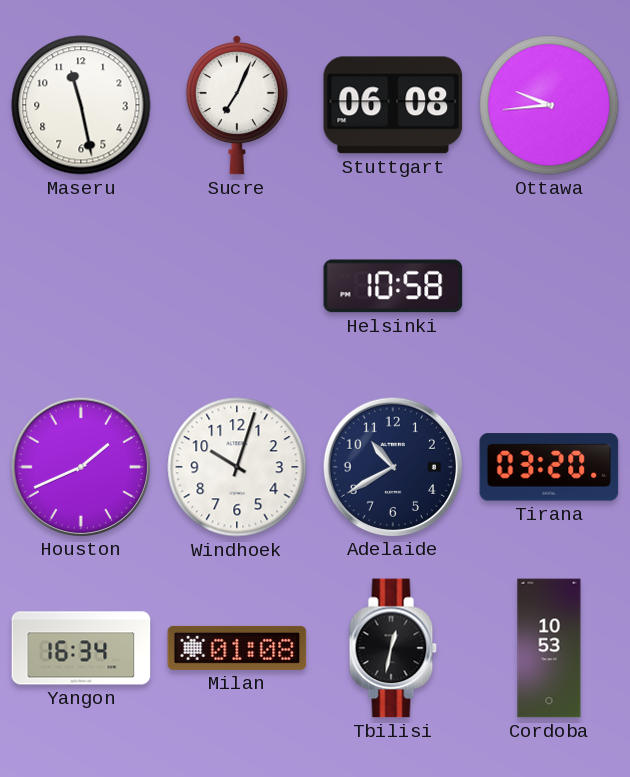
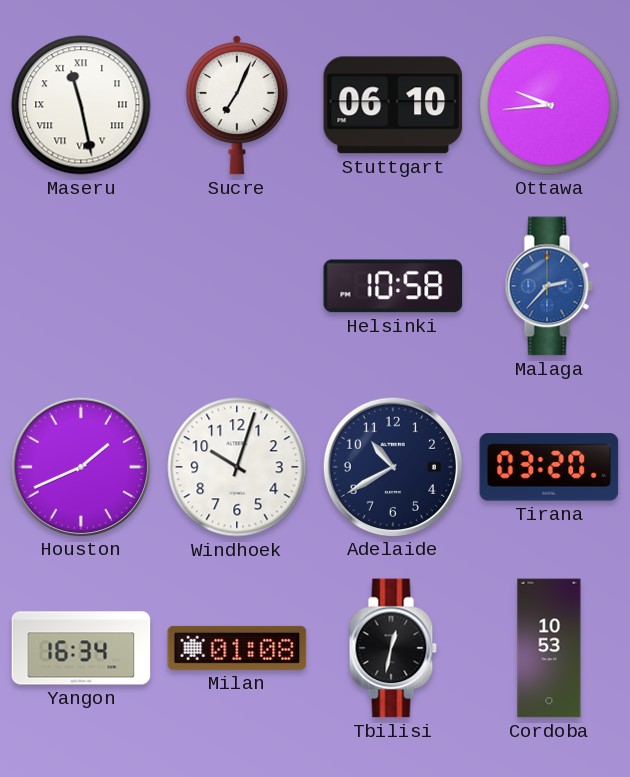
Maseru numerals: Arabic -> Roman (81, 105)
Stuttgart: 06:08 -> 06:10 (393, 105)
Malaga: none -> 2:37 (549, 286)
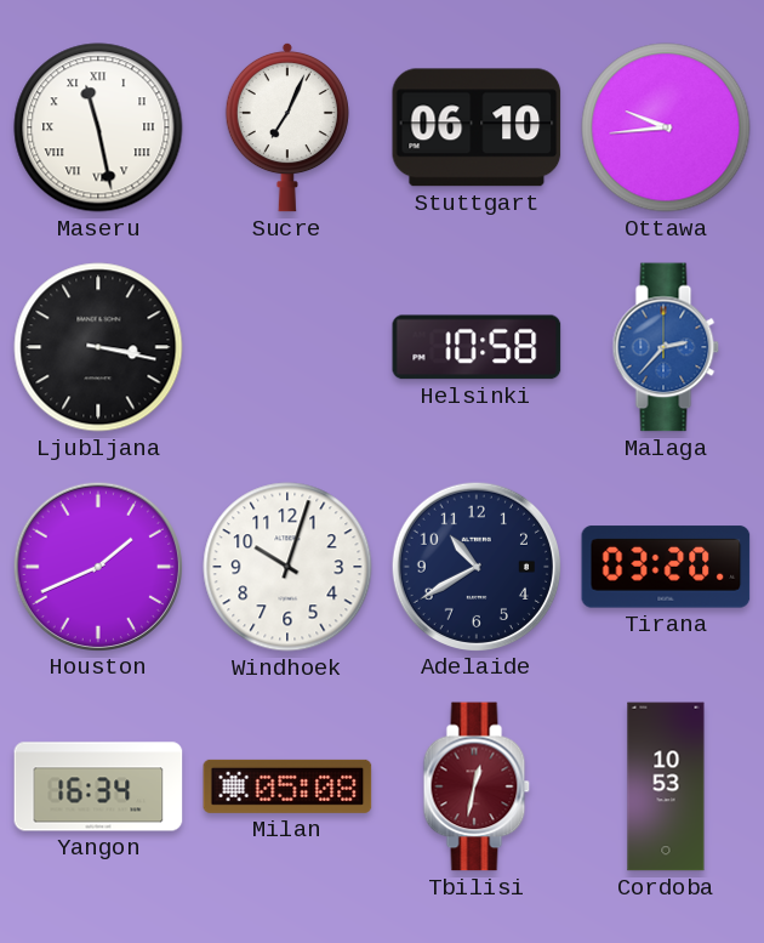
Ljubljana: none -> 3:17 (98, 347)
Milan: 01:08 -> 05:08 (287, 786)
Tbilisi dial: black -> burgundy (477, 786)
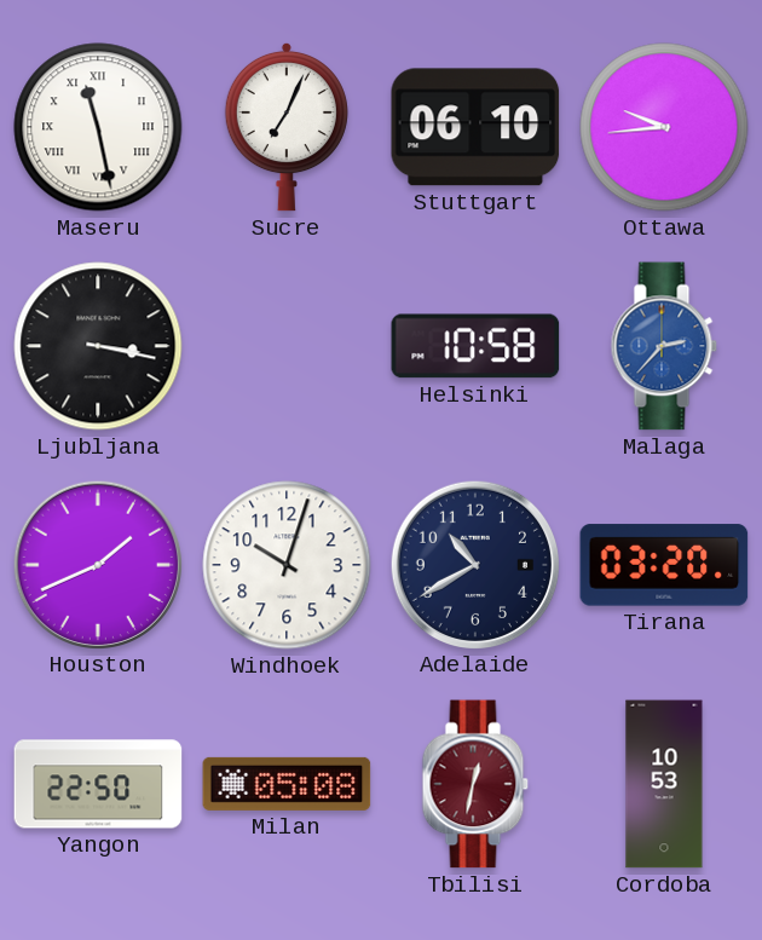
Yangon: 16:34 -> 22:50 (98, 784)
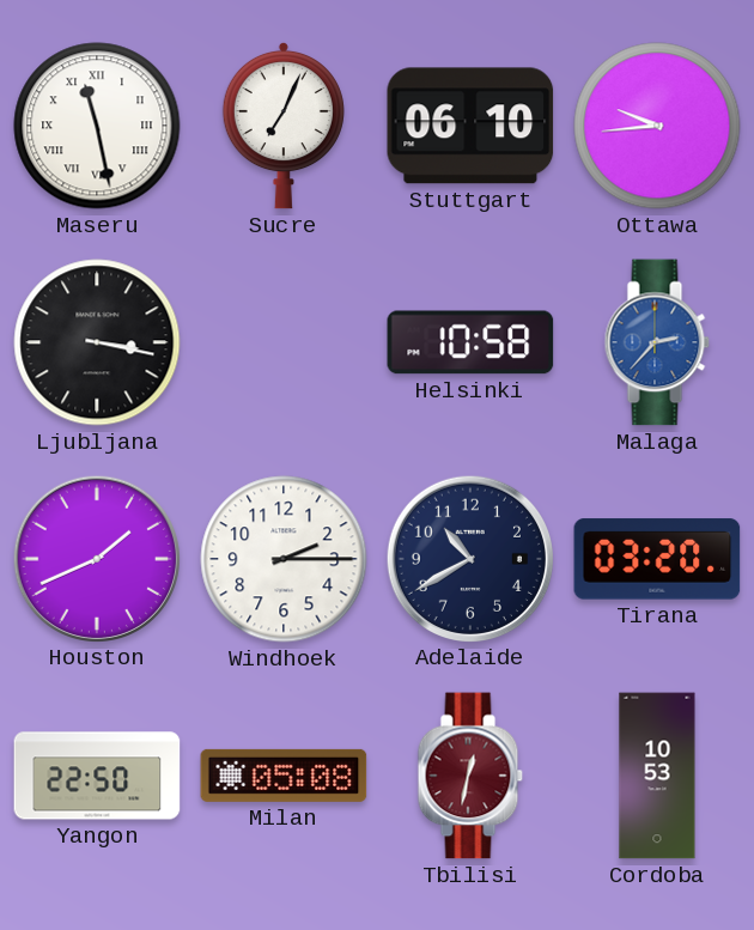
Windhoek: 10:03 -> 2:15 (284, 559)
